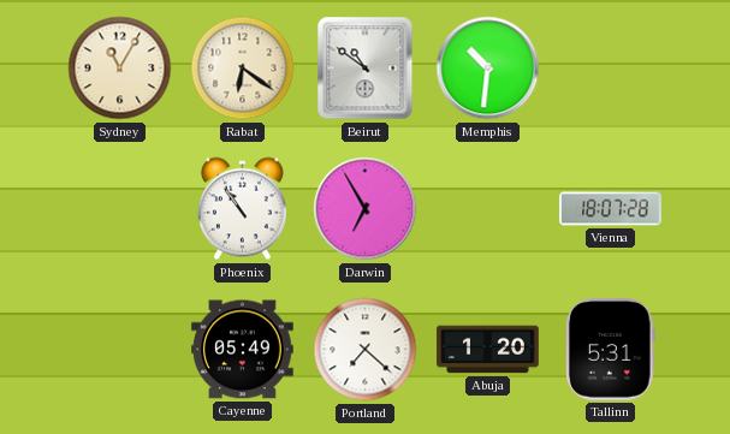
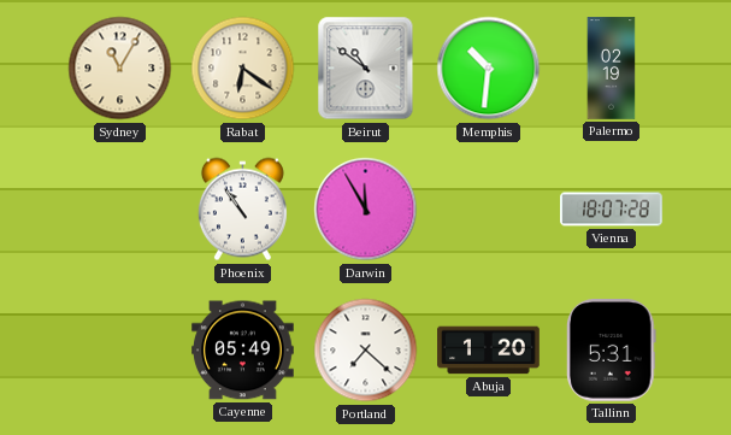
Palermo: none -> 02:19 (612, 69)
Darwin: 6:55 -> 11:55 (366, 210)
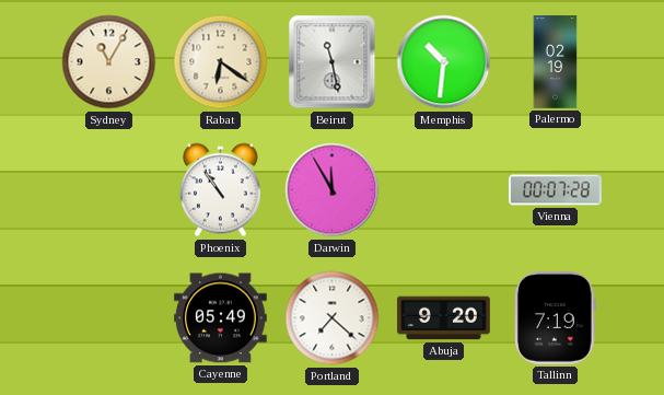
Beirut: 10:51 -> 11:28 (333, 62)
Vienna: 18:07 -> 00:07 (556, 190)
Abuja: 1:20 -> 9:20 (444, 318)
Tallinn: 5:31 -> 7:19 (556, 318)
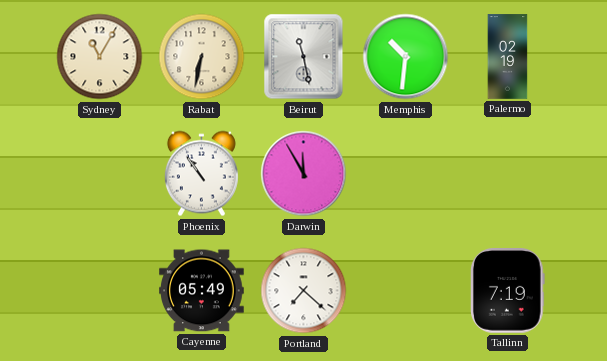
Rabat: 6:21 -> 6:32 (202, 57)
Vienna: 00:07 -> none (556, 190)
Abuja: 9:20 -> none (444, 318)
